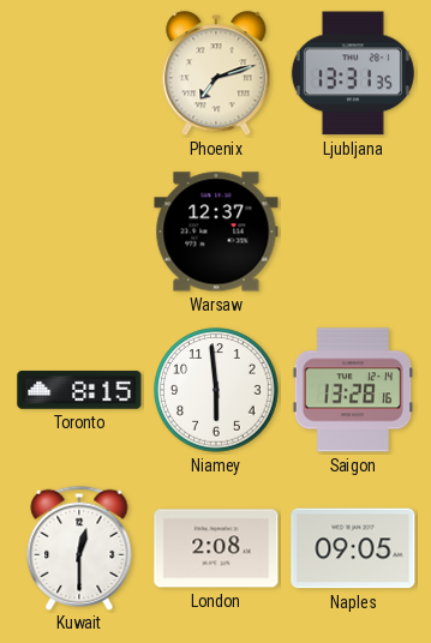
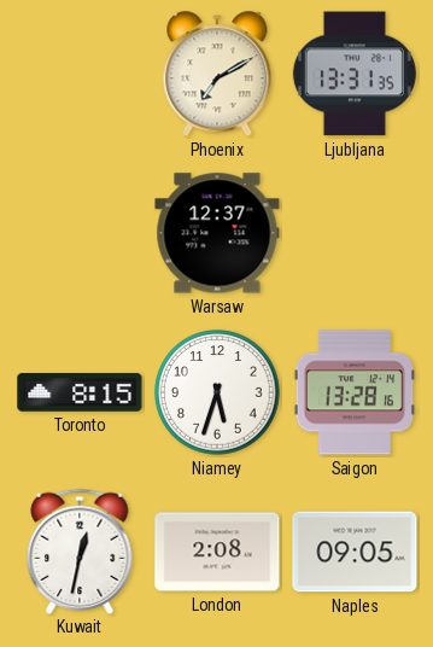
Phoenix: 7:12 -> 7:10 (217, 75)
Niamey: 5:59 -> 5:33 (217, 392)
Kuwait: 12:30 -> 12:32 (80, 550)
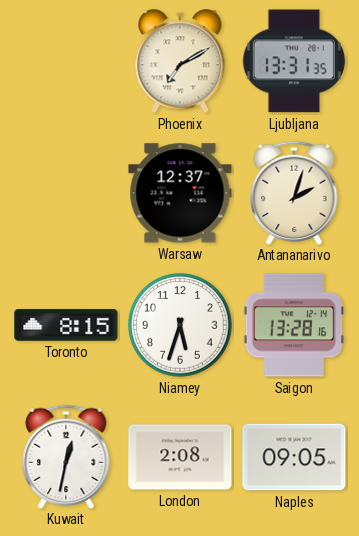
Antananarivo: none -> 2:03 (294, 192)
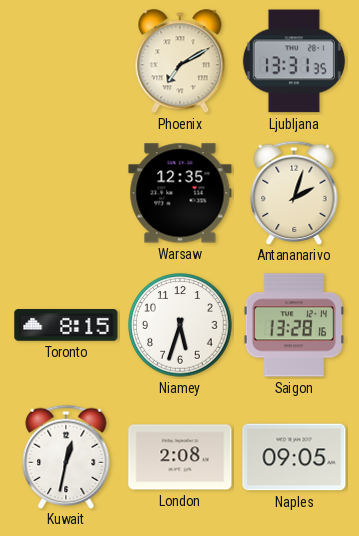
Warsaw: 12:37 -> 12:35 (180, 193)
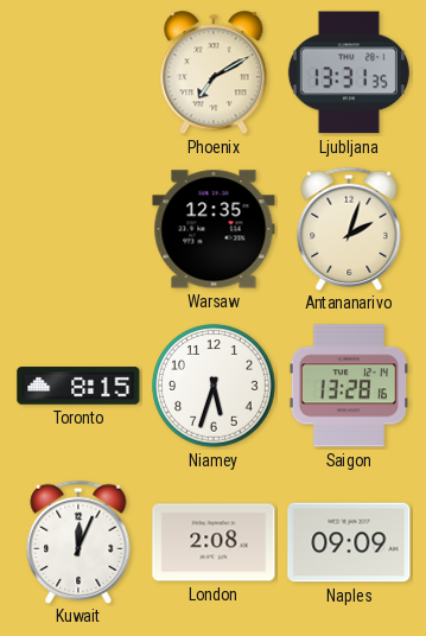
Kuwait: 12:32 -> 12:04 (78, 541)
Naples: 09:05 -> 09:09 (349, 542)
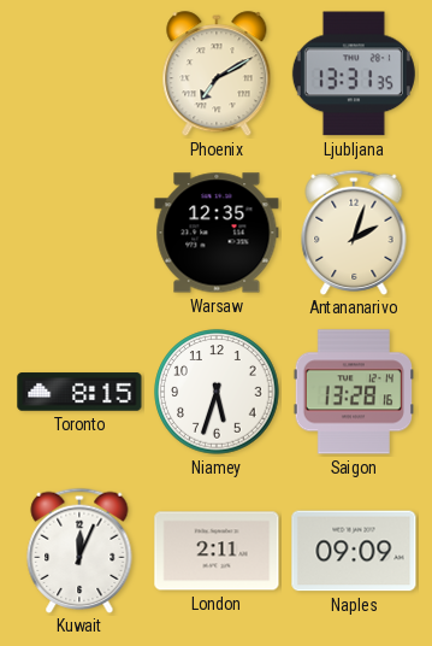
London: 2:08 -> 2:11 (217, 551)
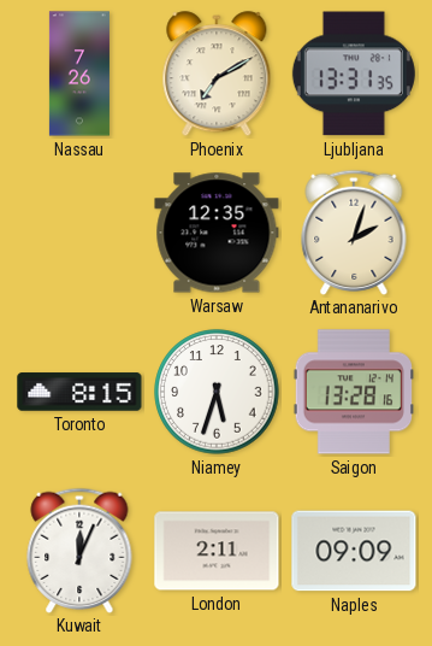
Nassau: none -> 7:26 (79, 74)
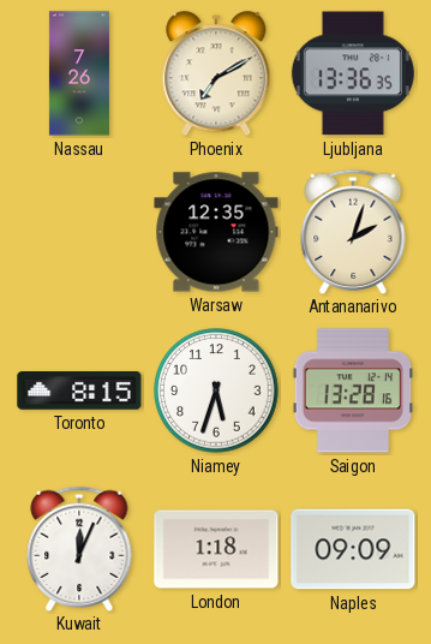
Ljubljana: 13:31 -> 13:36 (353, 73)
London: 2:11 -> 1:18 (216, 549)
